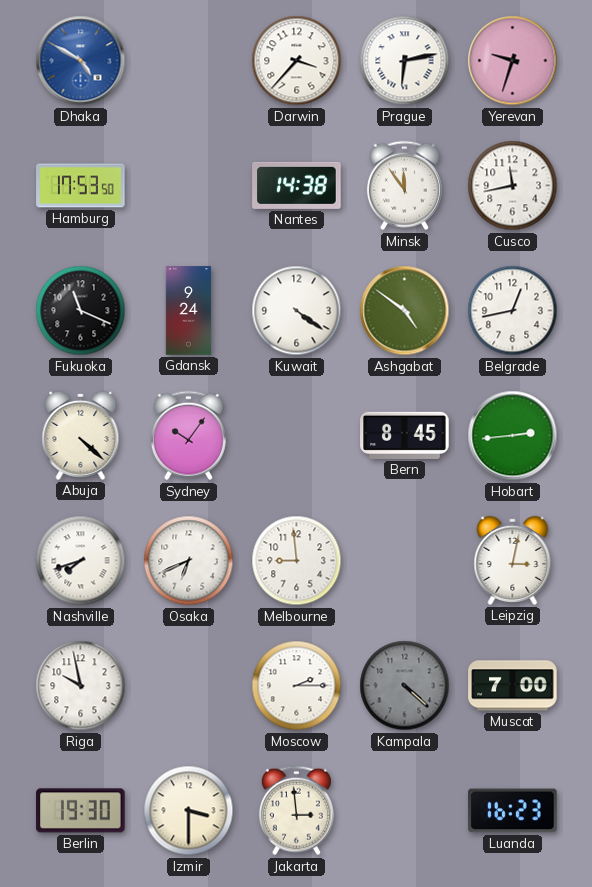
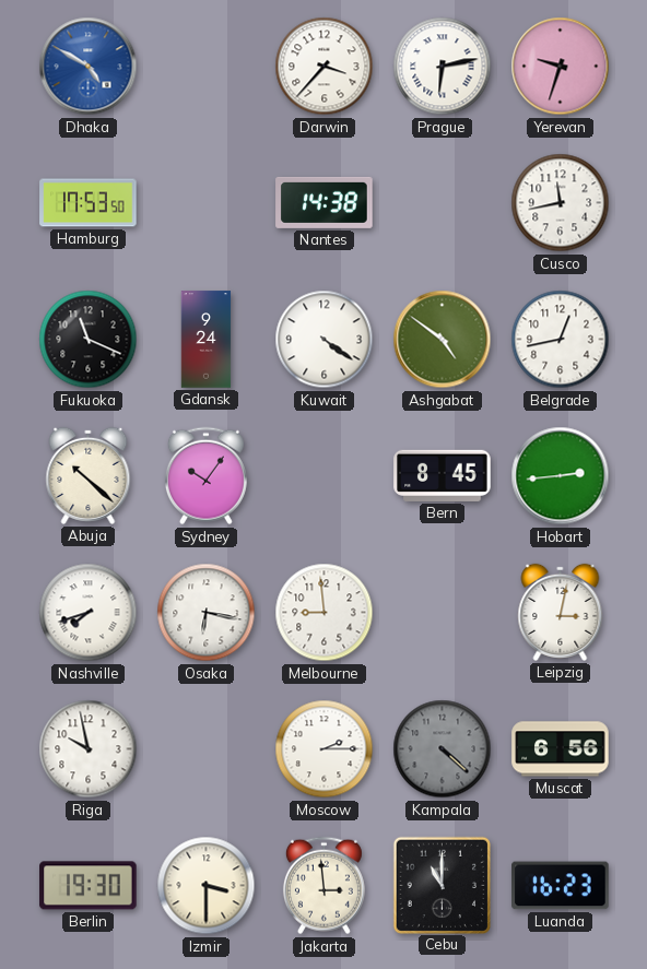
Minsk: 11:54 -> none (404, 186)
Abuja: 4:22 -> 10:22 (89, 475)
Osaka: 6:41 -> 6:17 (207, 613)
Muscat: 7:00 -> 6:56 (561, 749)
Cebu: none -> 11:00 (442, 885)
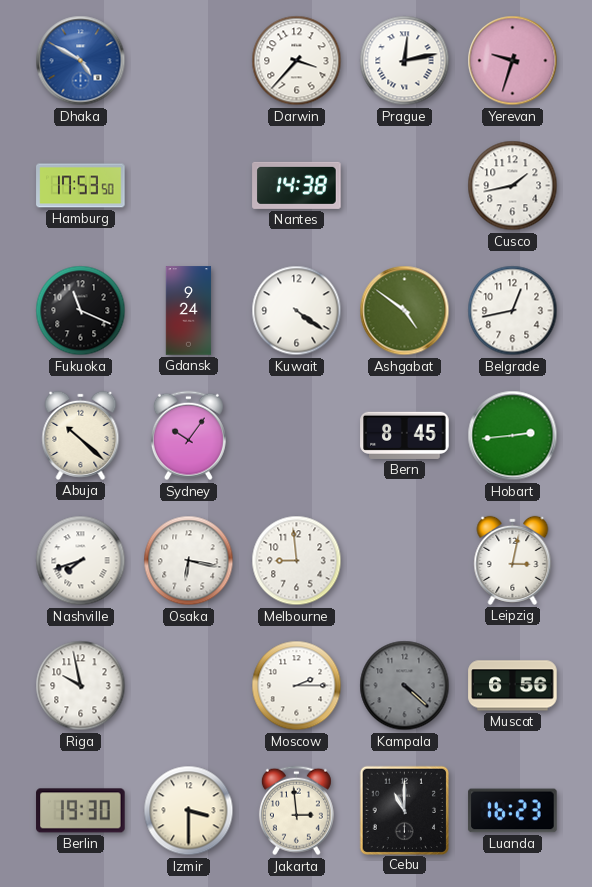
Prague: 6:13 -> 12:13 (405, 61)
Cusco: 11:43 -> 1:43 (513, 186)
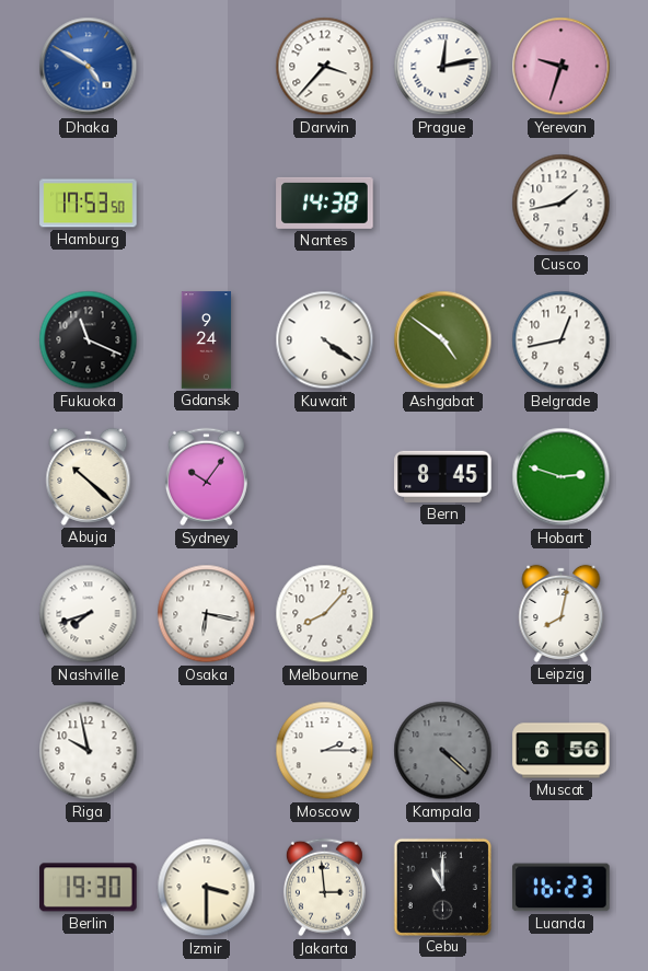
Hobart: 2:44 -> 2:48 (562, 477)
Melbourne: 8:59 -> 8:07 (325, 614)
Leipzig: 3:02 -> 8:02 (562, 613)
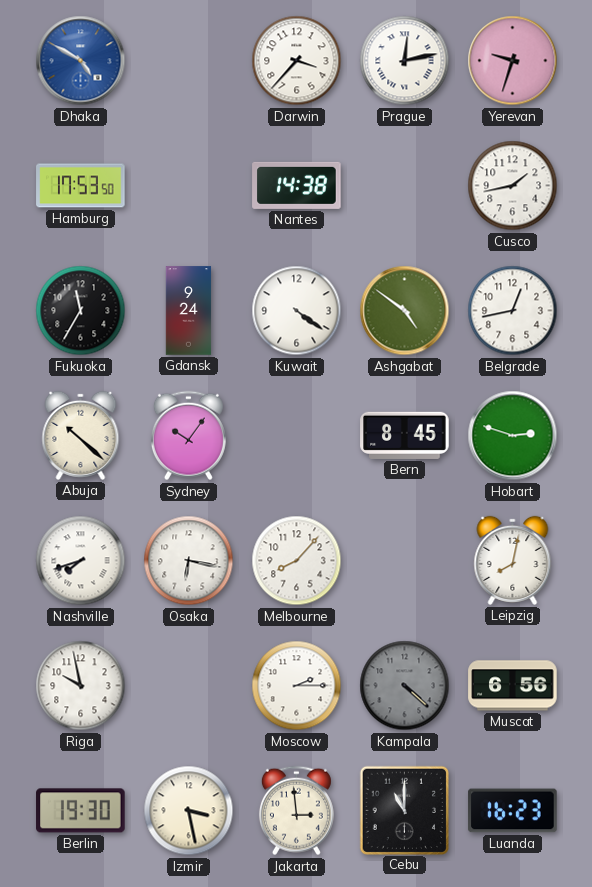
Fukuoka: 11:19 -> 11:35 (81, 311)
Izmir: 3:30 -> 3:28 (189, 811)
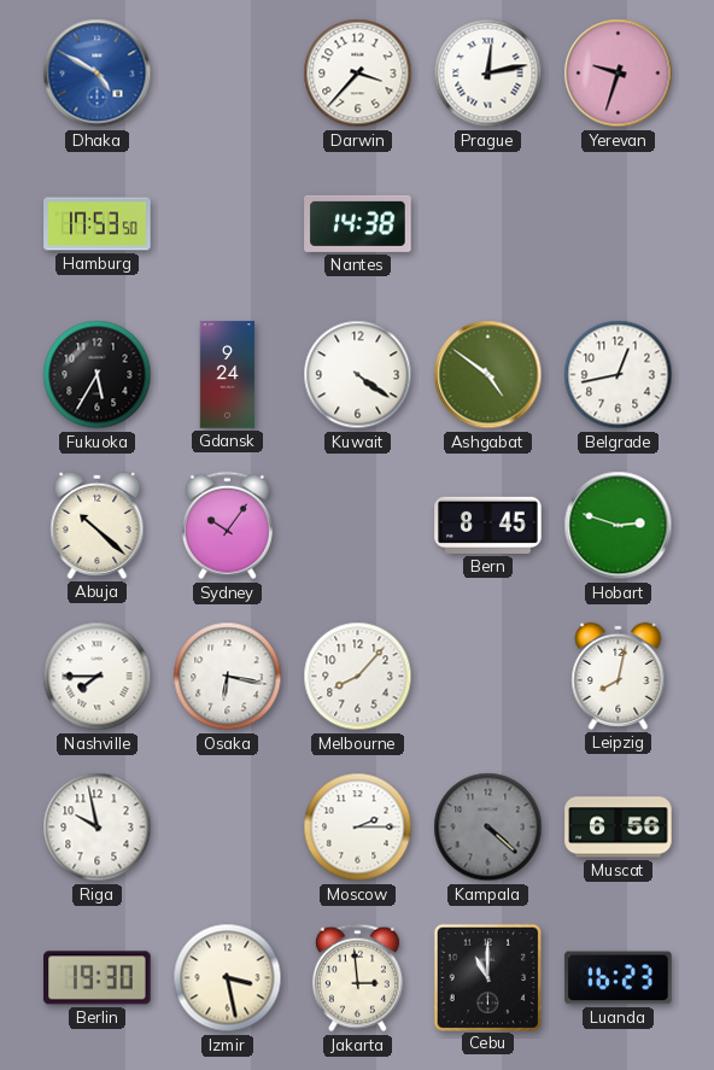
Cusco: 1:43 -> none (513, 186)
Fukuoka: 11:35 -> 5:35 (98, 375)
Nashville: 7:42 -> 7:45 (98, 677)
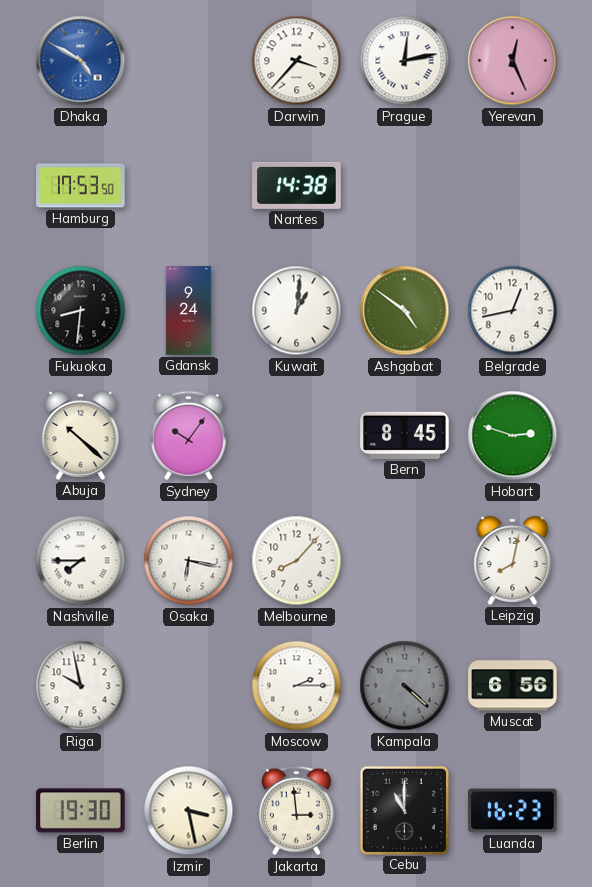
Yerevan: 9:33 -> 12:26 (513, 61)
Fukuoka: 5:35 -> 8:31 (81, 311)
Kuwait: 4:21 -> 1:01 (297, 311)
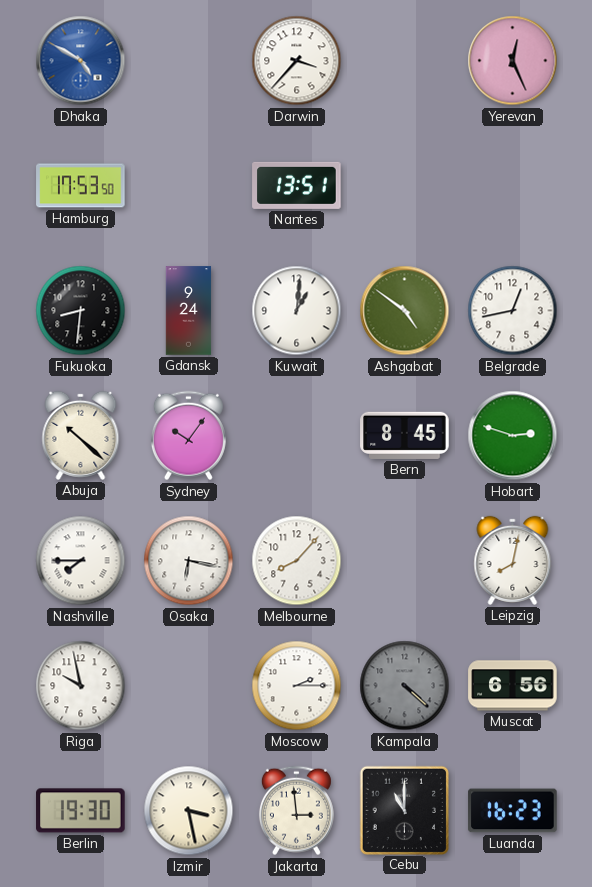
Prague: 12:13 -> none (405, 61)
Nantes: 14:38 -> 13:51 (297, 185)
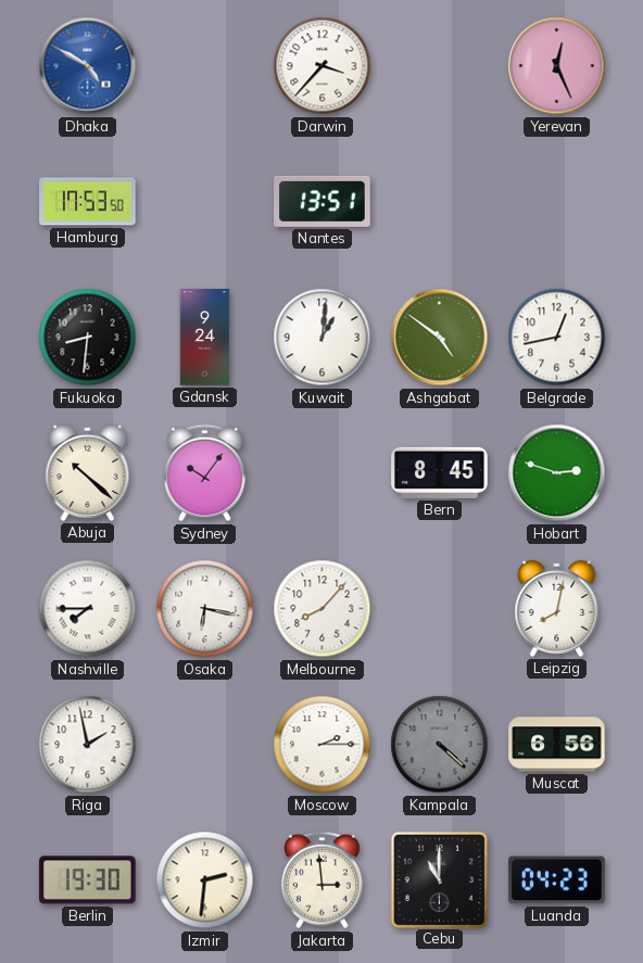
Riga: 9:58 -> 1:58 (88, 745)
Izmir: 3:28 -> 2:31 (205, 880)
Luanda: 16:23 -> 04:23 (557, 880)
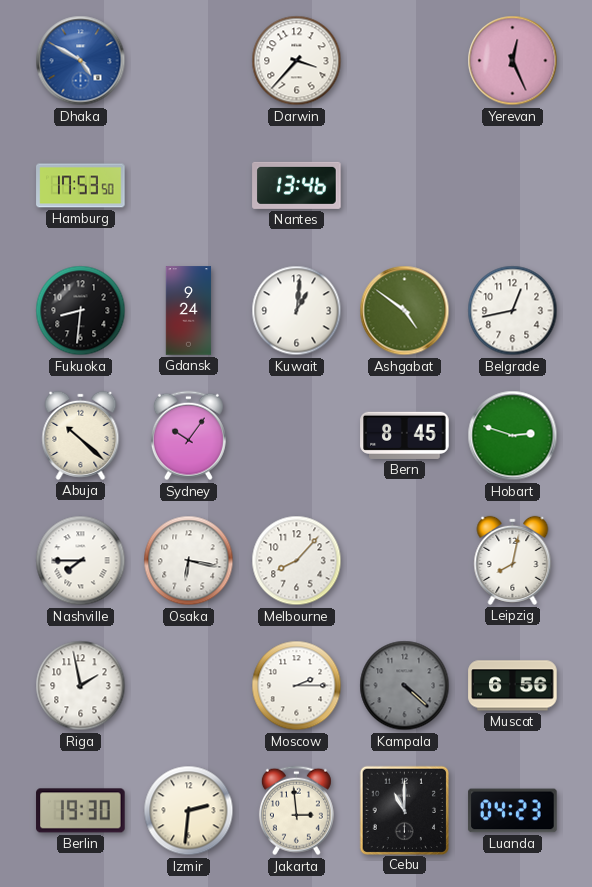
Nantes: 13:51 -> 13:46 (297, 185)
